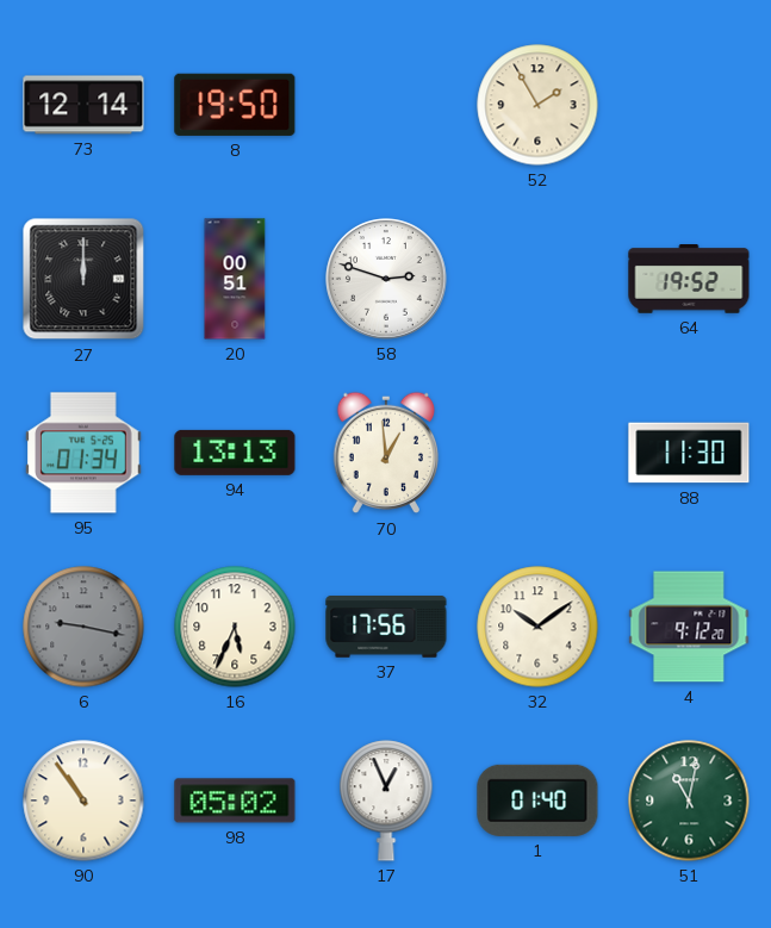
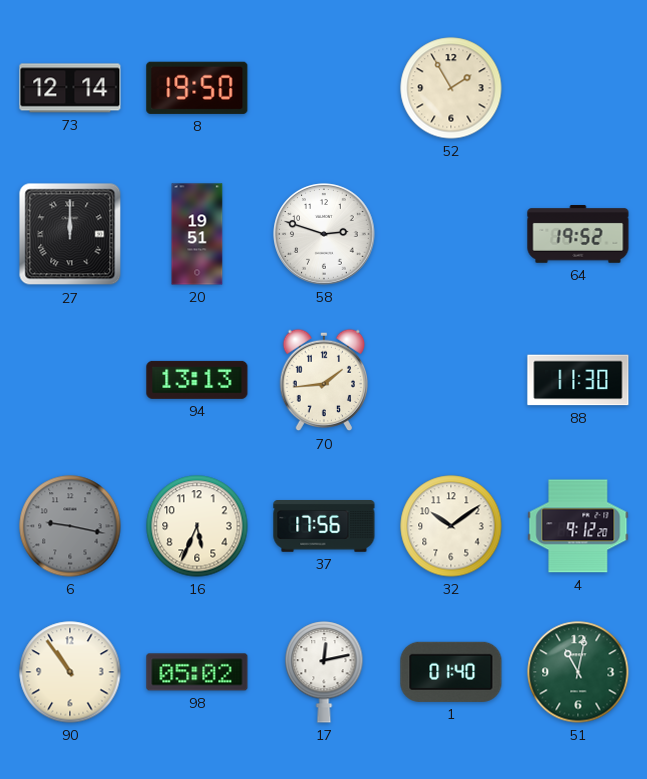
20: 00:51 -> 19:51 (197, 234)
95: 01:34 -> none (85, 453)
70: 12:59 -> 1:44 (324, 380)
17: 12:56 -> 12:13 (324, 672)
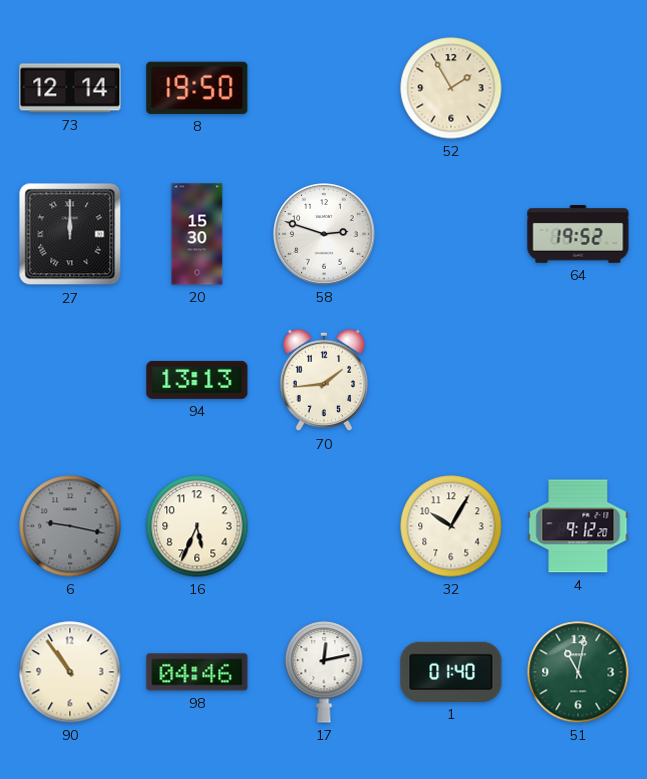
20: 19:51 -> 15:30 (197, 234)
88: 11:30 -> none (578, 380)
37: 17:56 -> none (324, 526)
32: 10:09 -> 10:05 (451, 526)
98: 05:02 -> 04:46 (197, 672)
